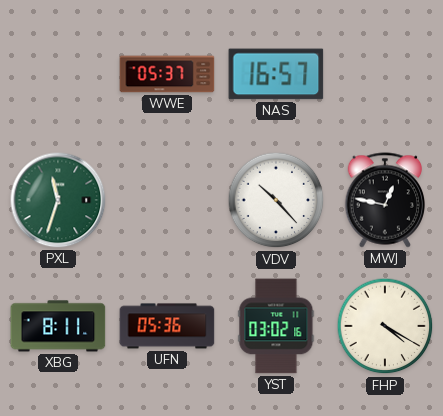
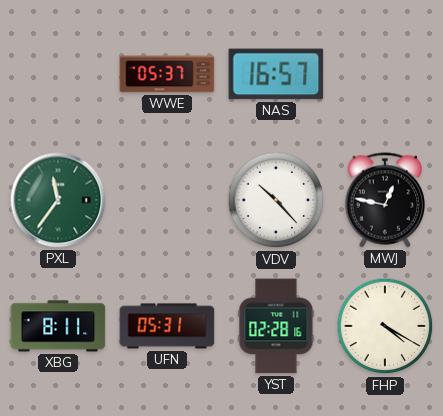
PXL: 11:33 -> 11:36 (58, 200)
UFN: 05:36 -> 05:31 (167, 326)
YST: 03:02 -> 02:28 (276, 326)
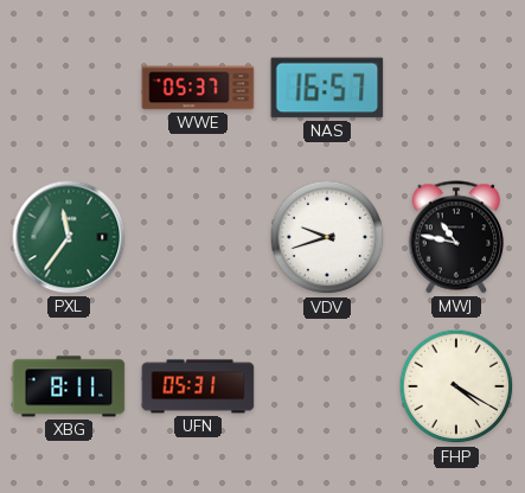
VDV: 10:23 -> 9:42 (327, 237)
MWJ: 12:47 -> 10:47 (456, 237)
YST: 02:28 -> none (276, 326)
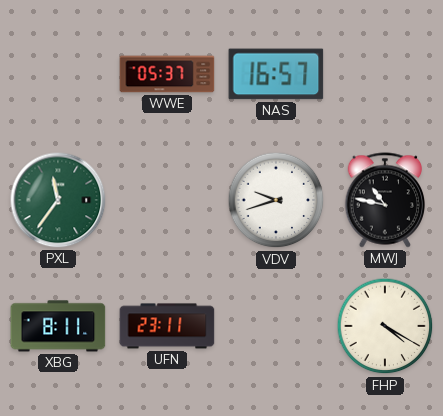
UFN: 05:31 -> 23:11 (167, 326)
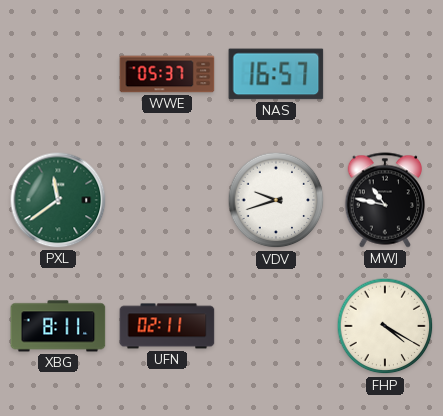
PXL: 11:36 -> 11:39 (58, 200)
UFN: 23:11 -> 02:11 (167, 326)
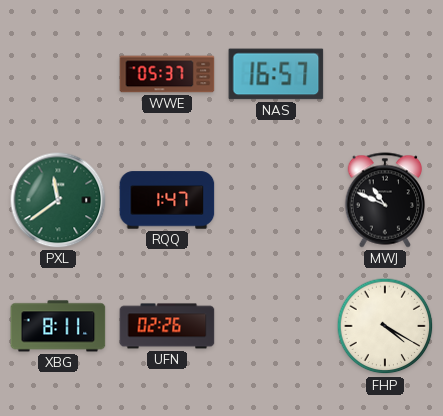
RQQ: none -> 1:47 (167, 200)
VDV: 9:42 -> none (276, 200)
MWJ: 10:47 -> 10:49 (385, 200)
UFN: 02:11 -> 02:26 (167, 326)
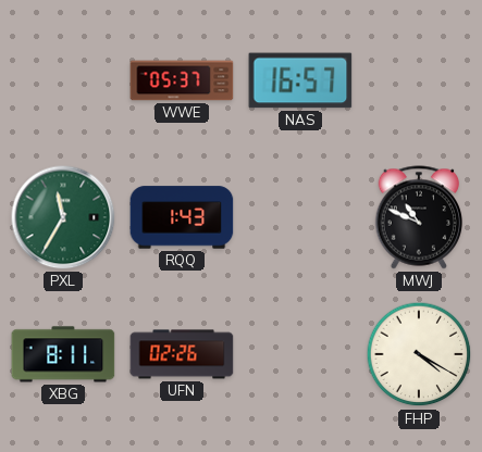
PXL: 11:39 -> 11:35 (63, 217)
RQQ: 1:47 -> 1:43 (182, 217)
